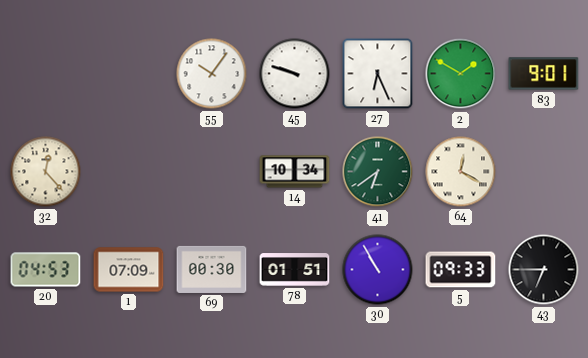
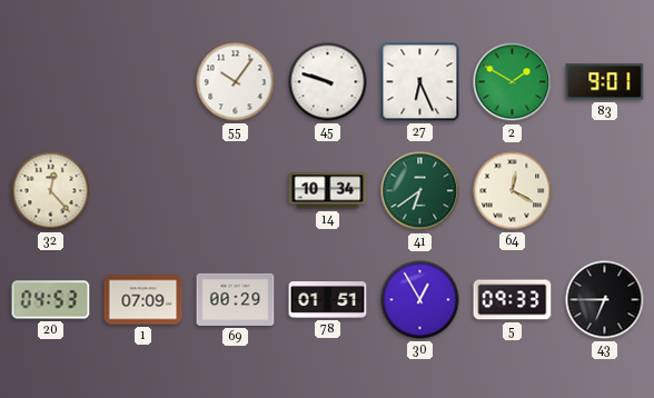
69: 00:30 -> 00:29 (236, 299)
30: 10:55 -> 12:55 (420, 300)
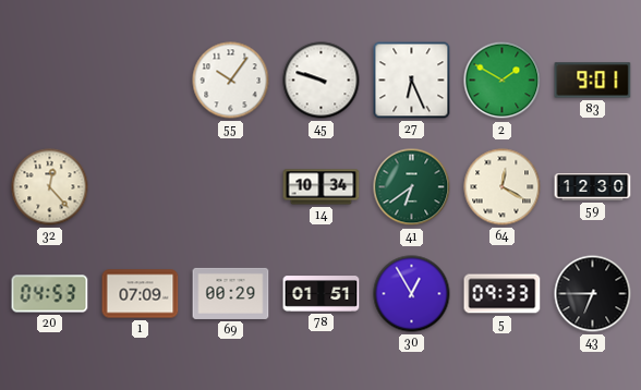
59: none -> 12:30 (593, 187)
